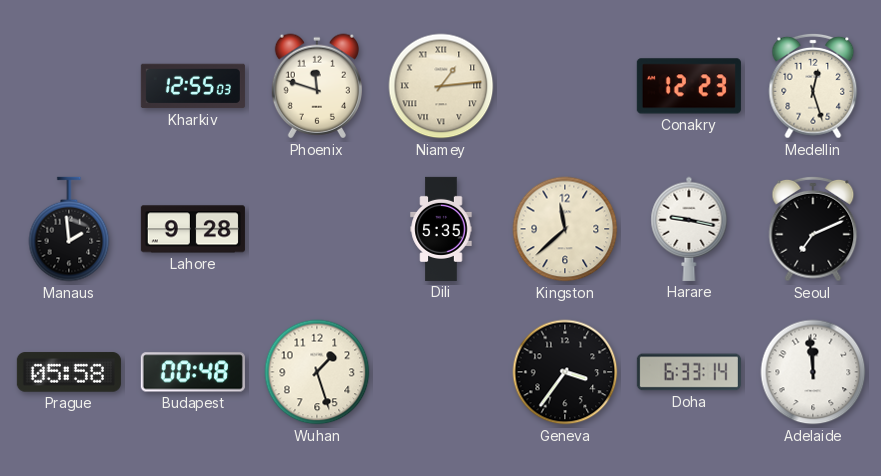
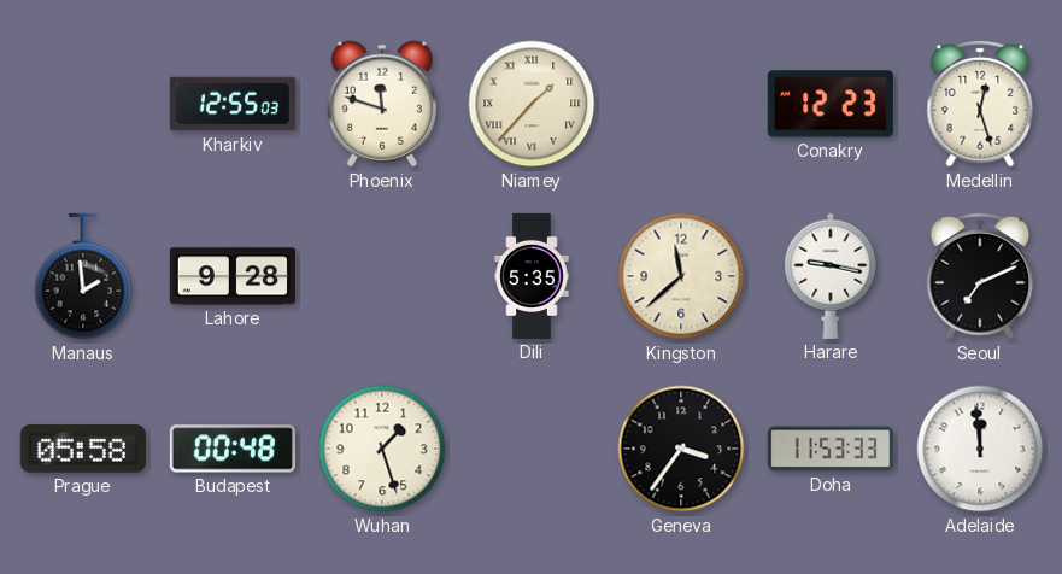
Niamey: 1:14 -> 1:37 (532, 104)
Doha: 6:33 -> 11:53 (831, 449)
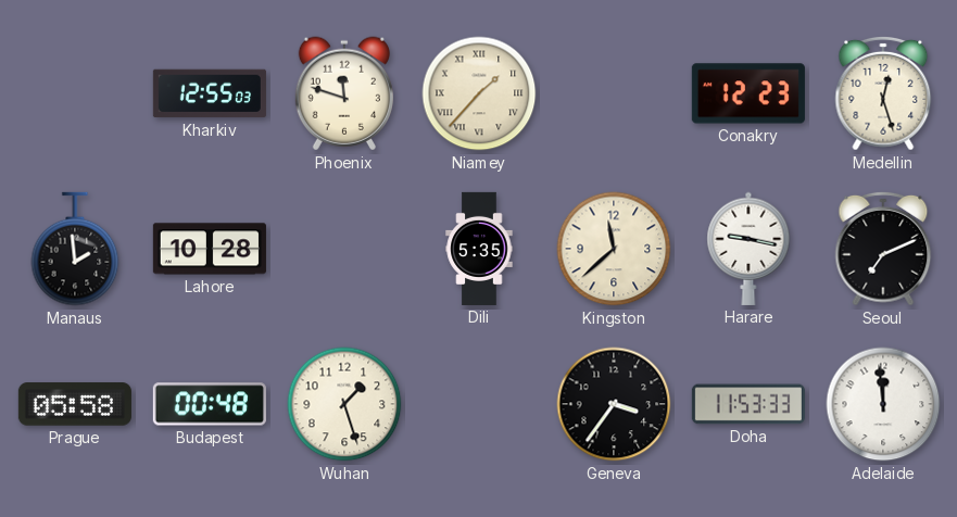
Lahore: 9:28 -> 10:28 (210, 249)
